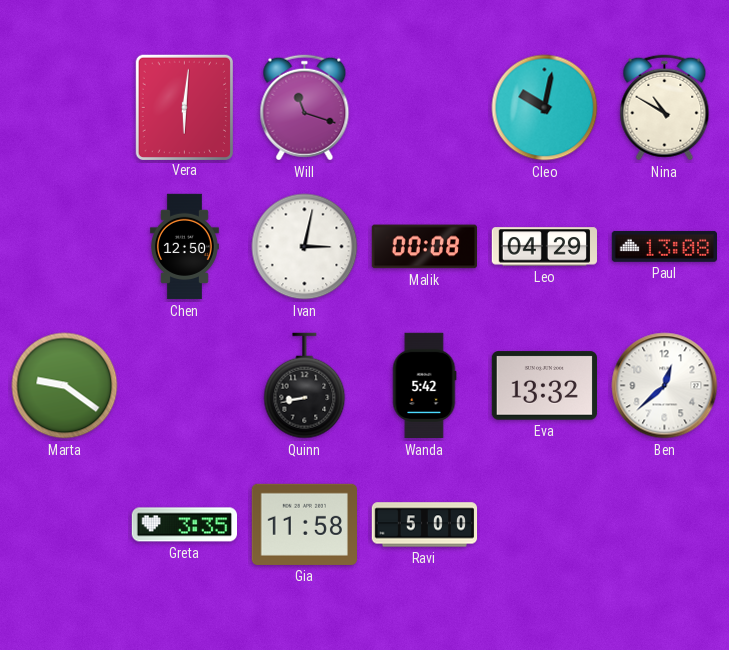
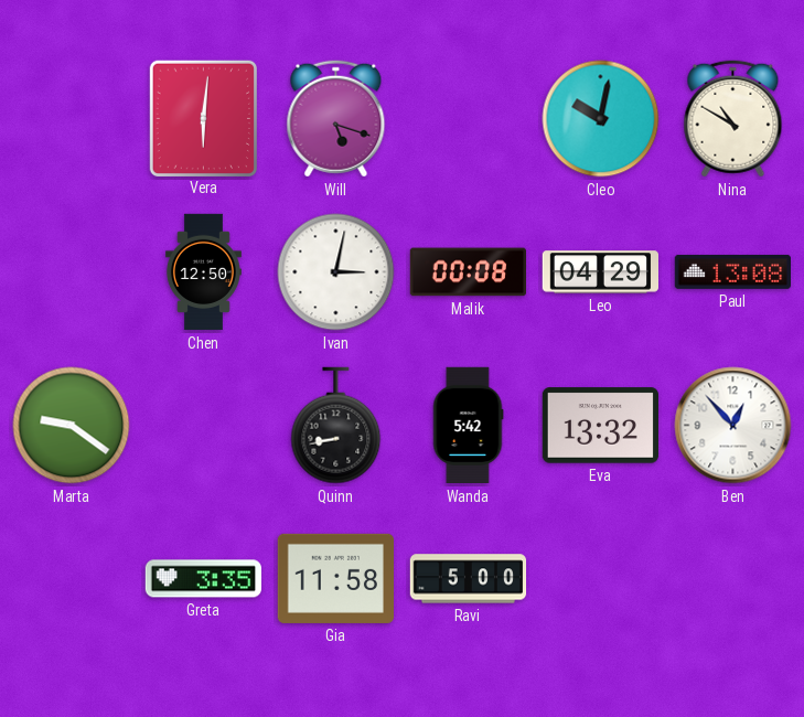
Will: 11:18 -> 5:18 (336, 119)
Ben: 12:38 -> 12:53 (733, 426)
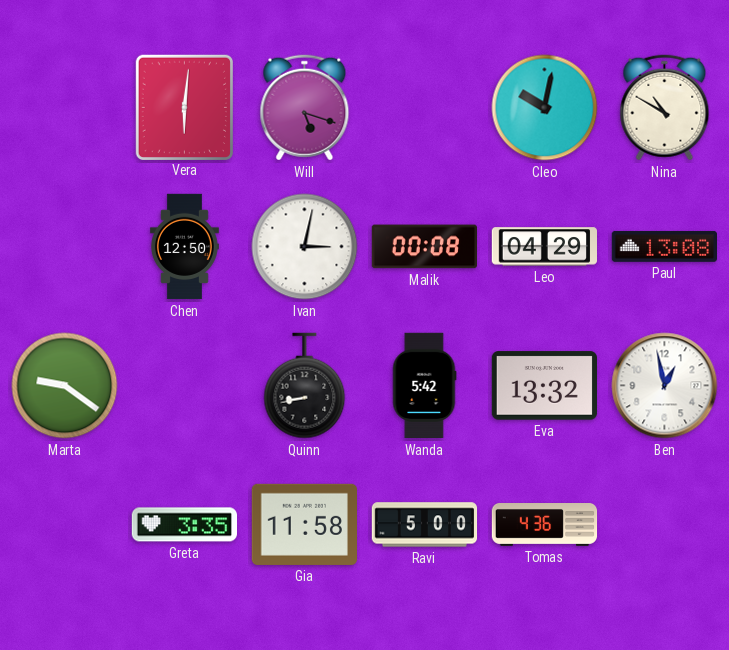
Ben: 12:53 -> 12:58 (665, 386)
Tomas: none -> 4:36 (545, 525)
